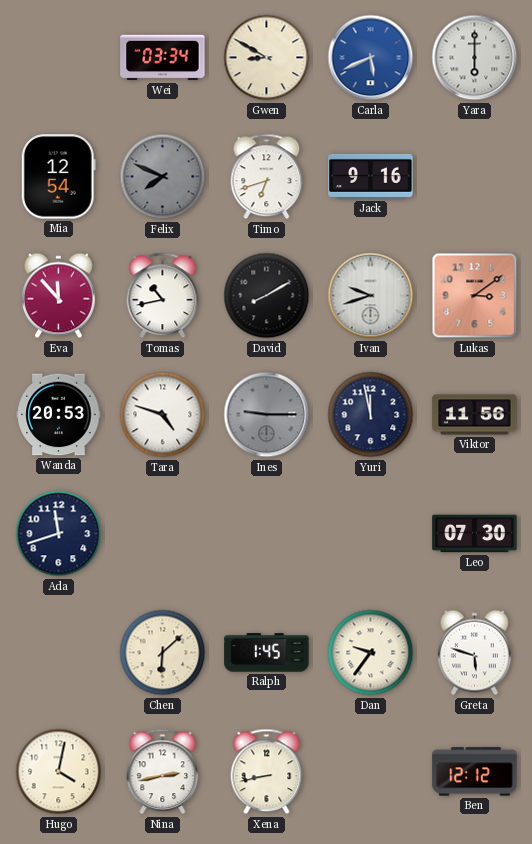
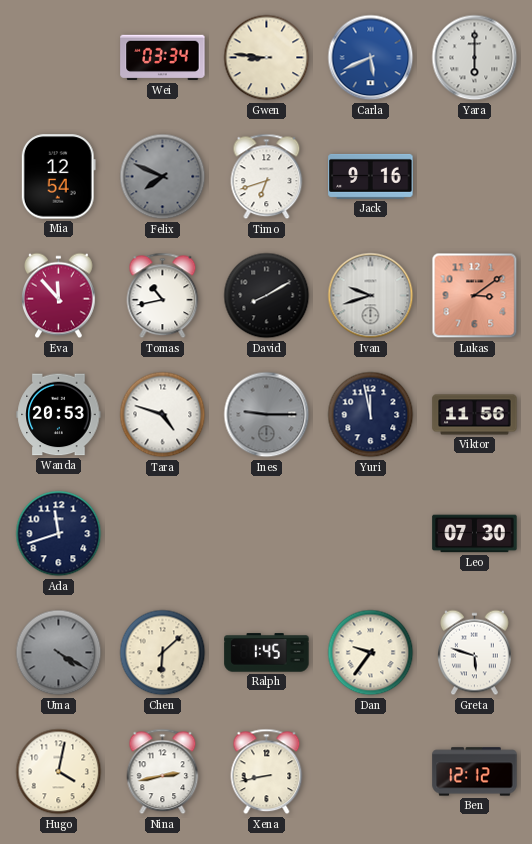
Gwen: 8:50 -> 8:46 (267, 58)
Uma: none -> 4:20 (59, 653)
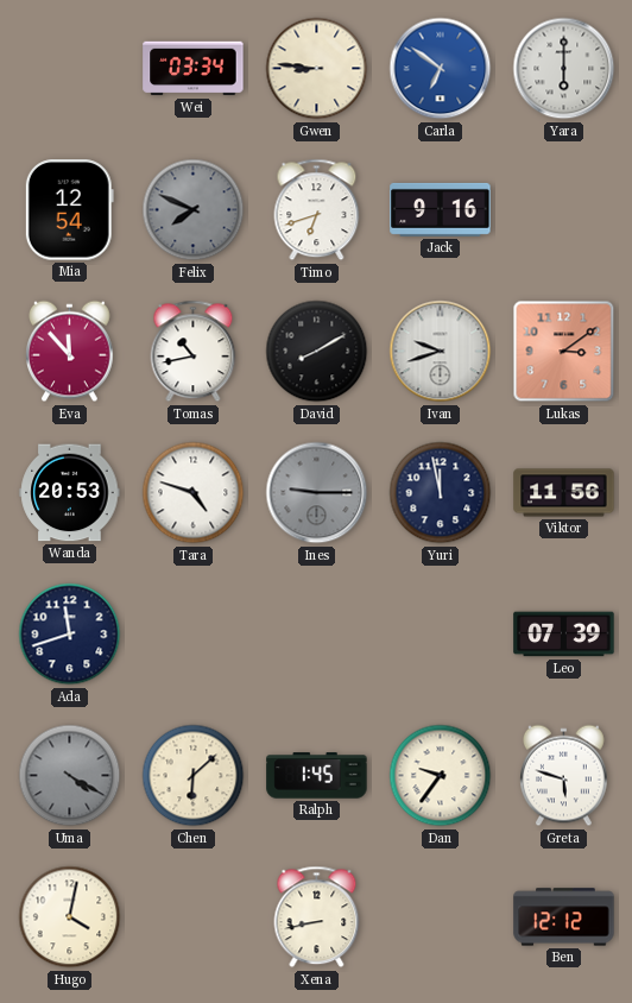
Carla: 5:41 -> 6:51 (441, 69)
Leo: 07:30 -> 07:39 (564, 635)
Nina: 2:43 -> none (163, 772)
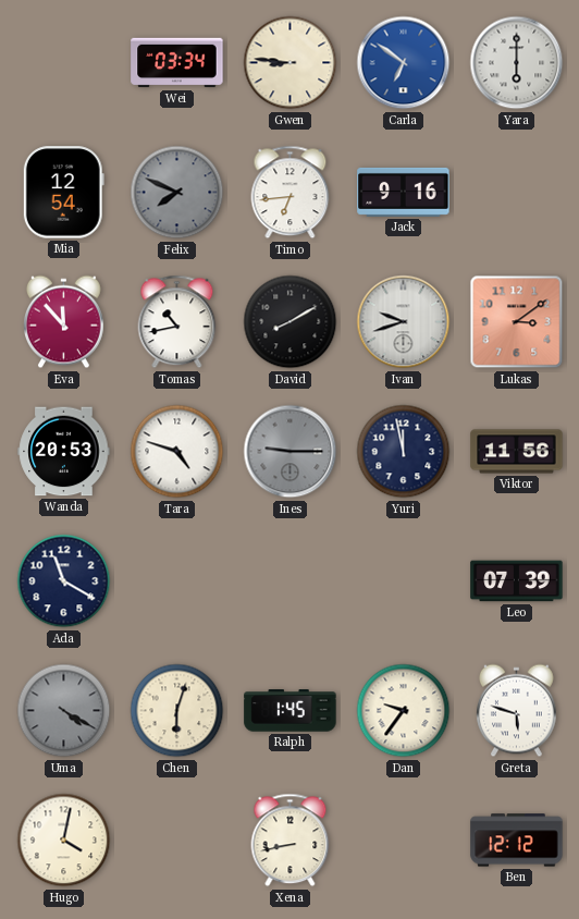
Timo: 6:42 -> 6:44 (291, 193)
Ada: 11:42 -> 11:20 (64, 581)
Chen: 6:08 -> 6:03 (177, 711)
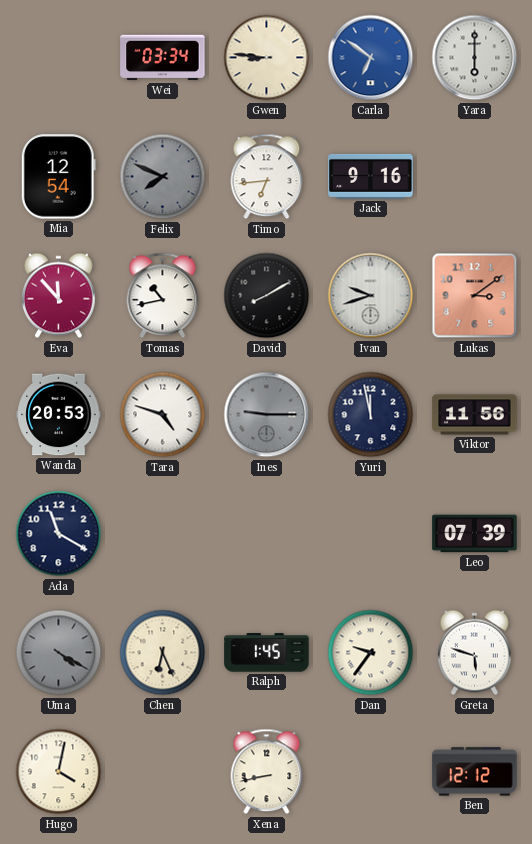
Chen: 6:03 -> 6:26 (163, 653)
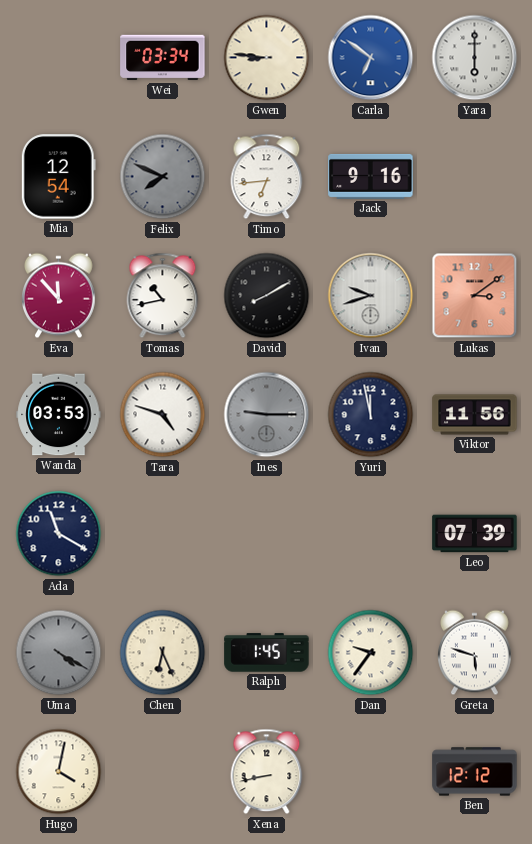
Wanda: 20:53 -> 03:53 (59, 415)
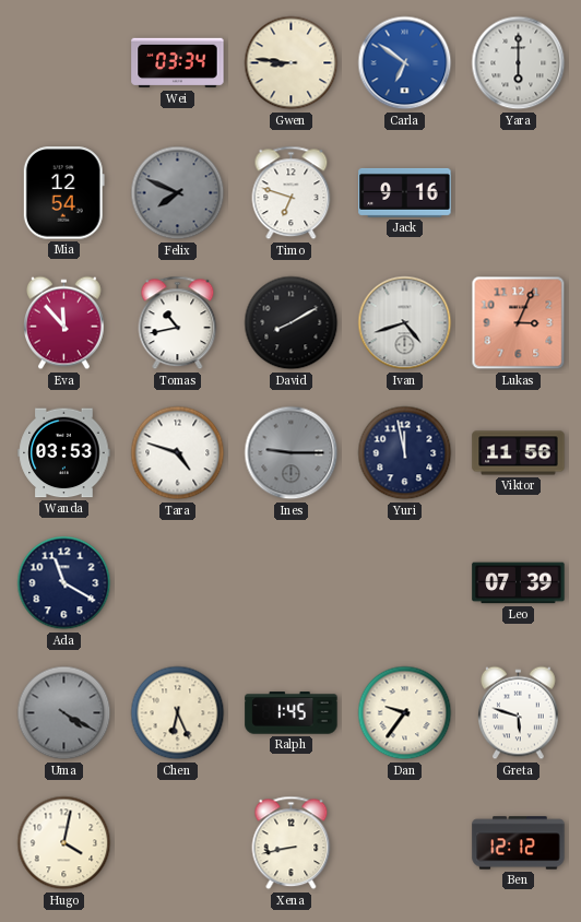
Timo: 6:44 -> 6:48 (292, 193)
Ivan: 9:42 -> 4:42 (405, 323)
Lukas: 3:09 -> 3:04 (519, 323)
